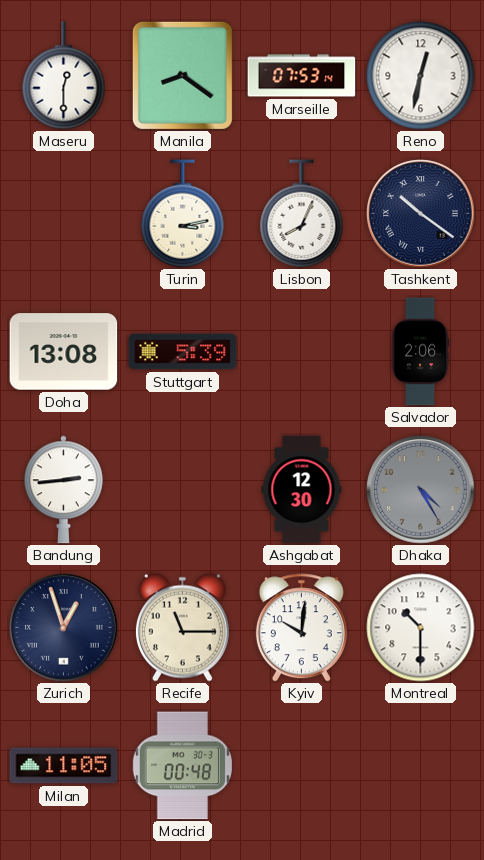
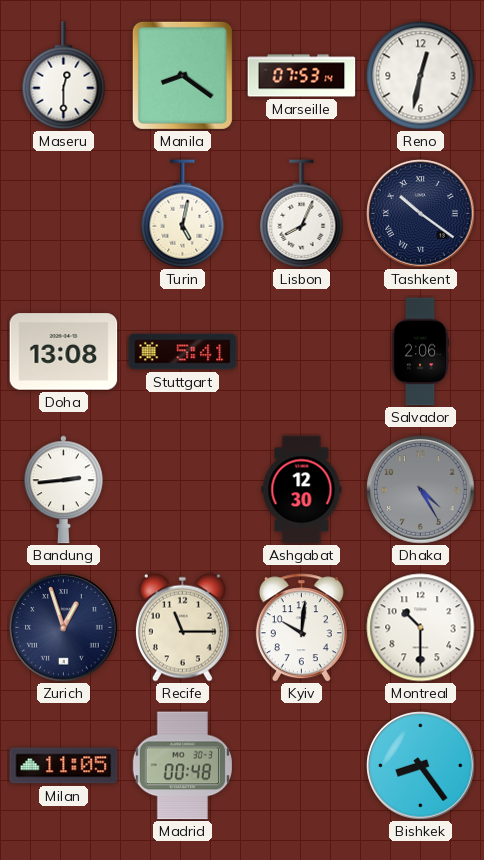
Turin: 3:13 -> 5:02 (183, 214)
Stuttgart: 5:39 -> 5:41 (183, 352)
Bishkek: none -> 8:24 (421, 766)
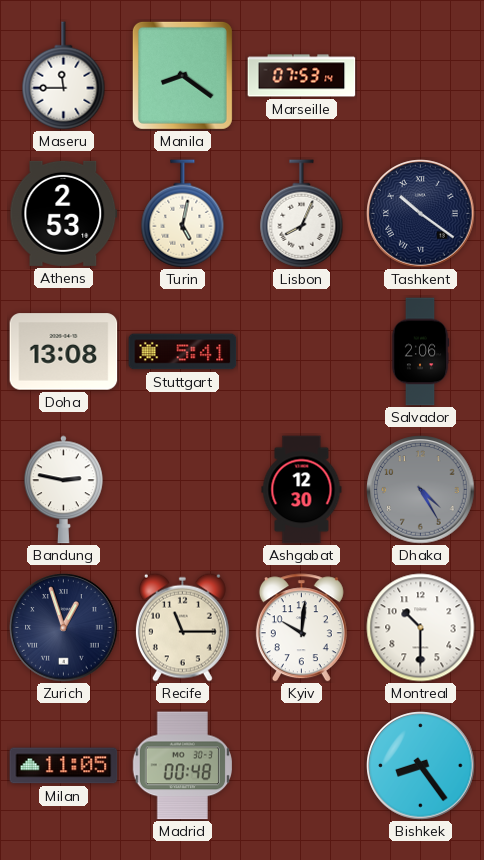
Maseru: 12:30 -> 11:45 (64, 76)
Reno: 12:32 -> none (421, 76)
Athens: none -> 2:53 (64, 213)
Bandung: 2:44 -> 2:47 (63, 490)
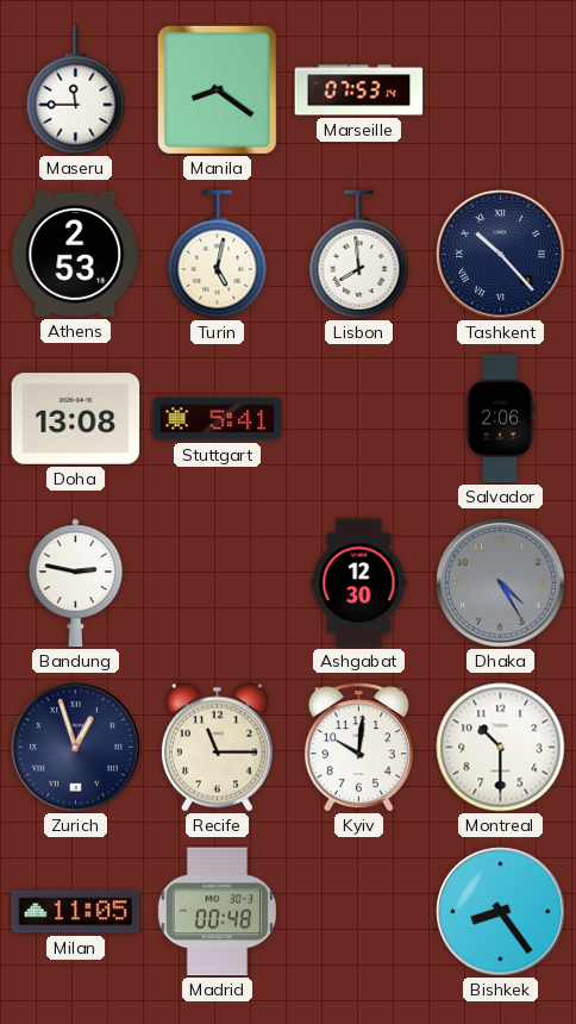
Lisbon: 8:04 -> 7:59 (359, 255)
Tashkent: 10:21 -> 10:23 (501, 255)
